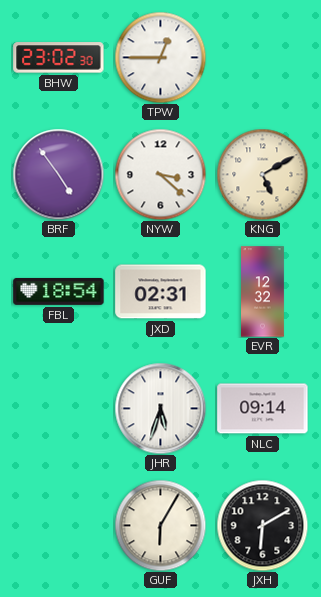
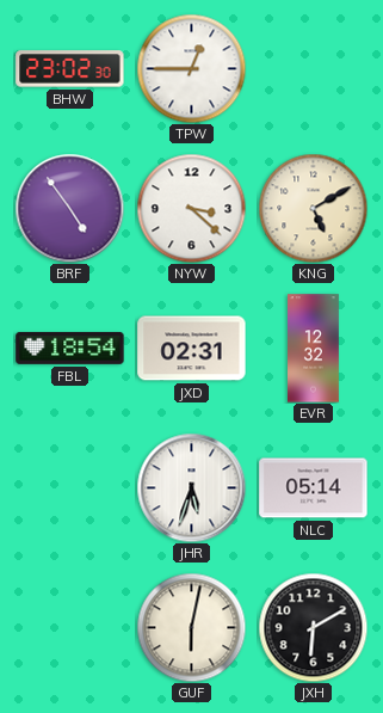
NLC: 09:14 -> 05:14 (314, 488)
GUF: 6:05 -> 6:02 (191, 627)
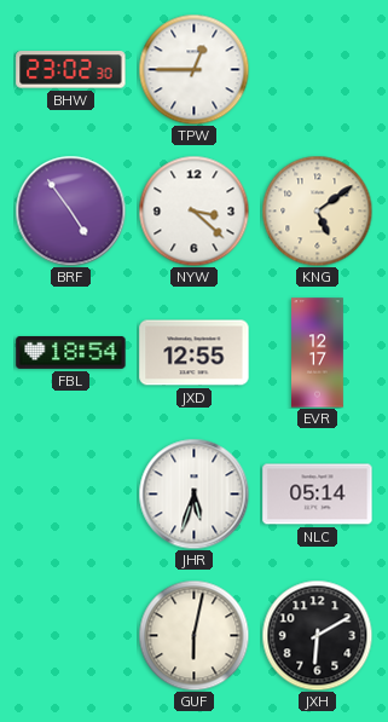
KNG: 5:10 -> 5:09 (317, 210)
JXD: 02:31 -> 12:55 (195, 353)
EVR: 12:32 -> 12:17 (318, 353)
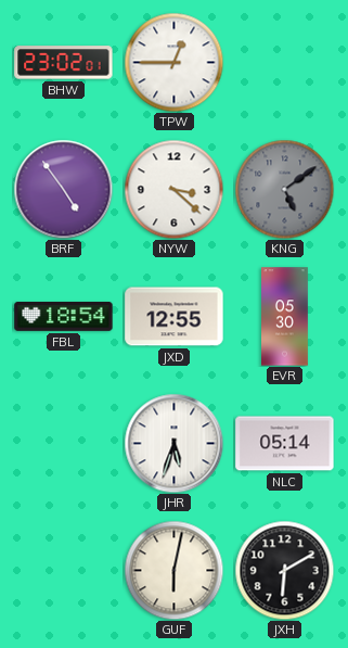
BHW: 23:02:30 -> 23:02:01 (64, 63)
KNG dial: cream -> grey (284, 189)
EVR: 12:17 -> 05:30 (285, 317)
